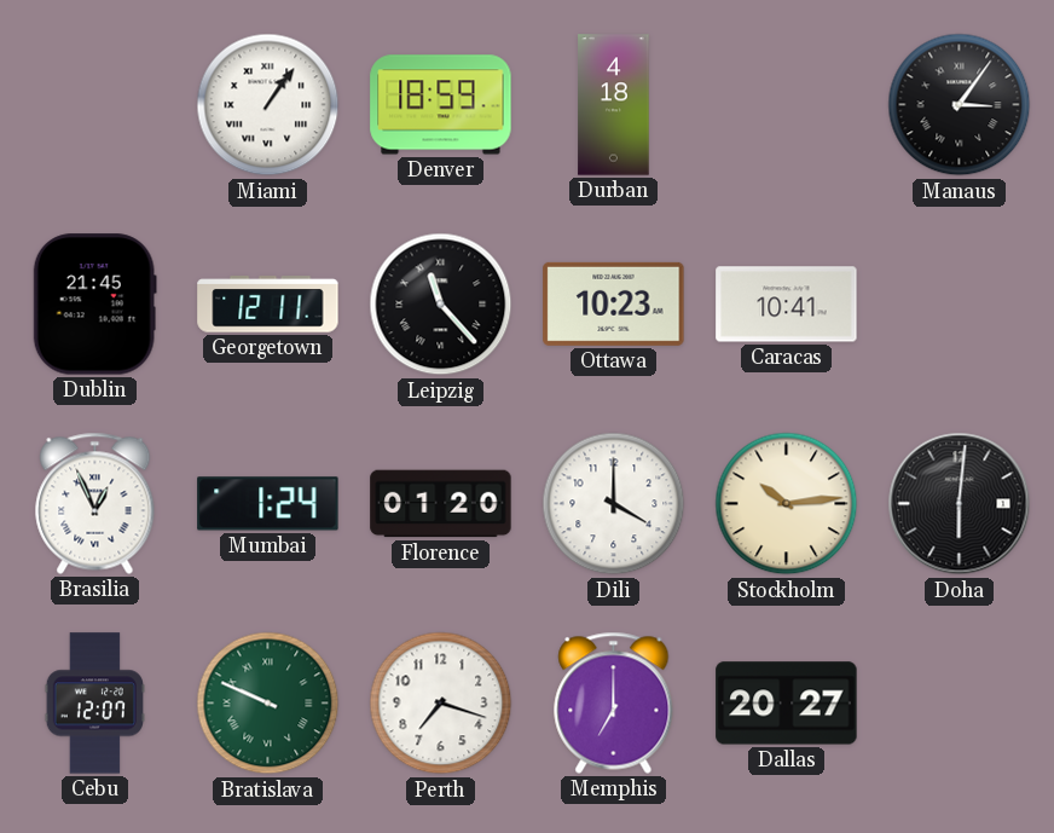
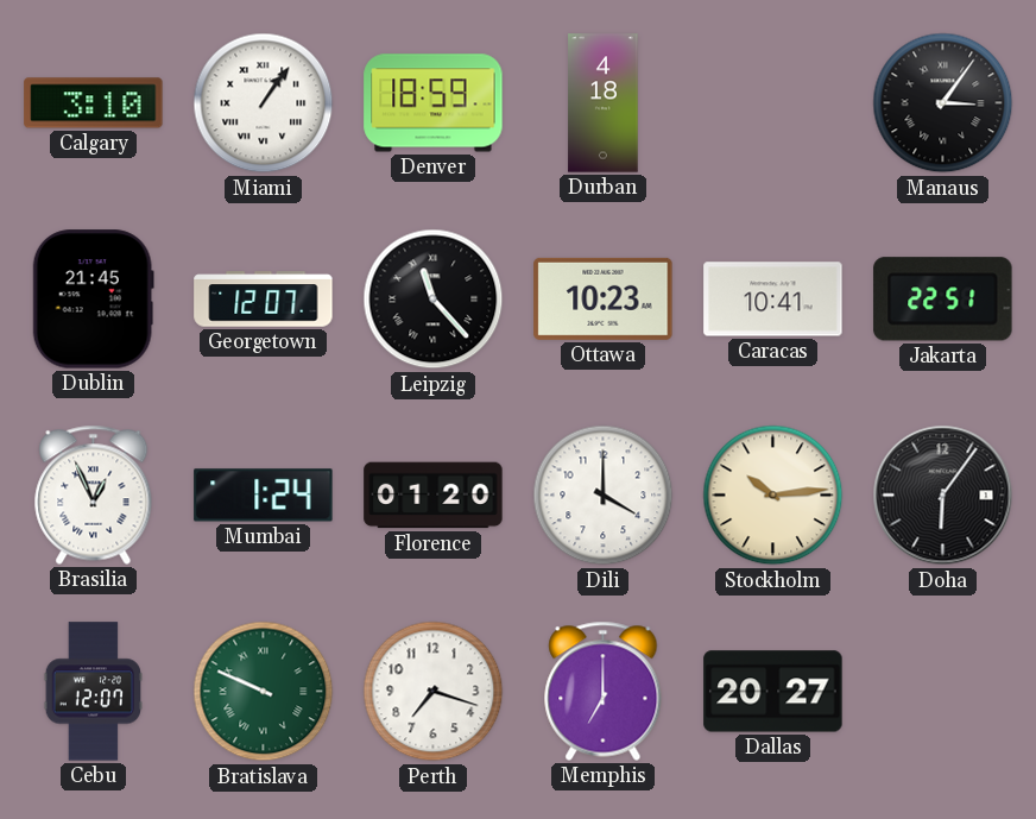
Calgary: none -> 3:10 (94, 103)
Georgetown: 12:11 -> 12:07 (264, 300)
Jakarta: none -> 22:51 (943, 300)
Doha: 6:01 -> 6:06 (943, 496)
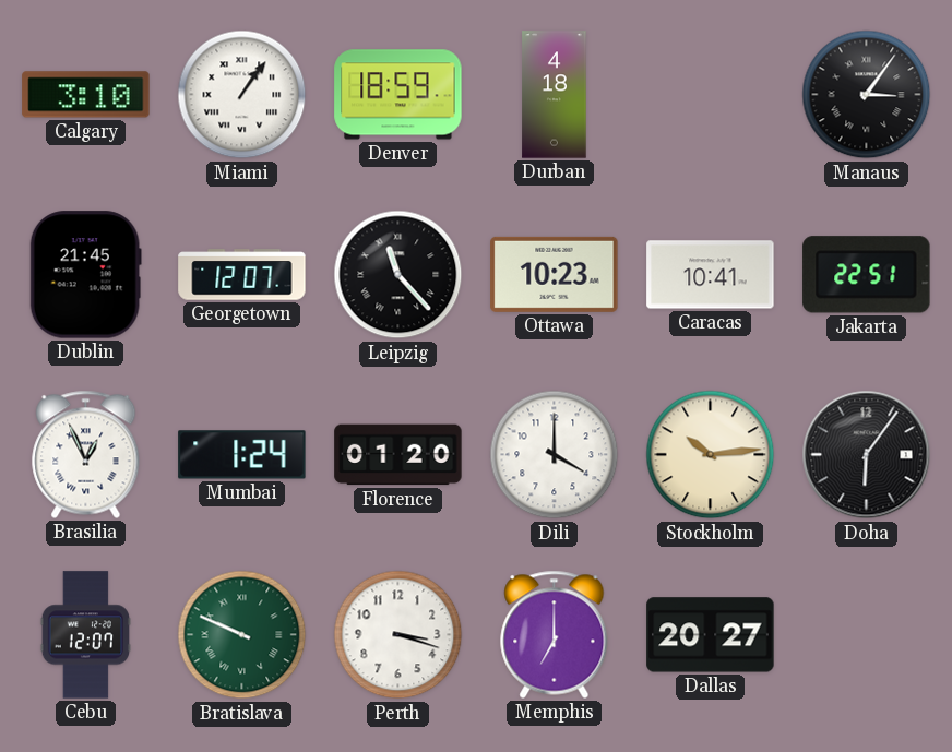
Perth: 7:18 -> 3:18 (398, 635)
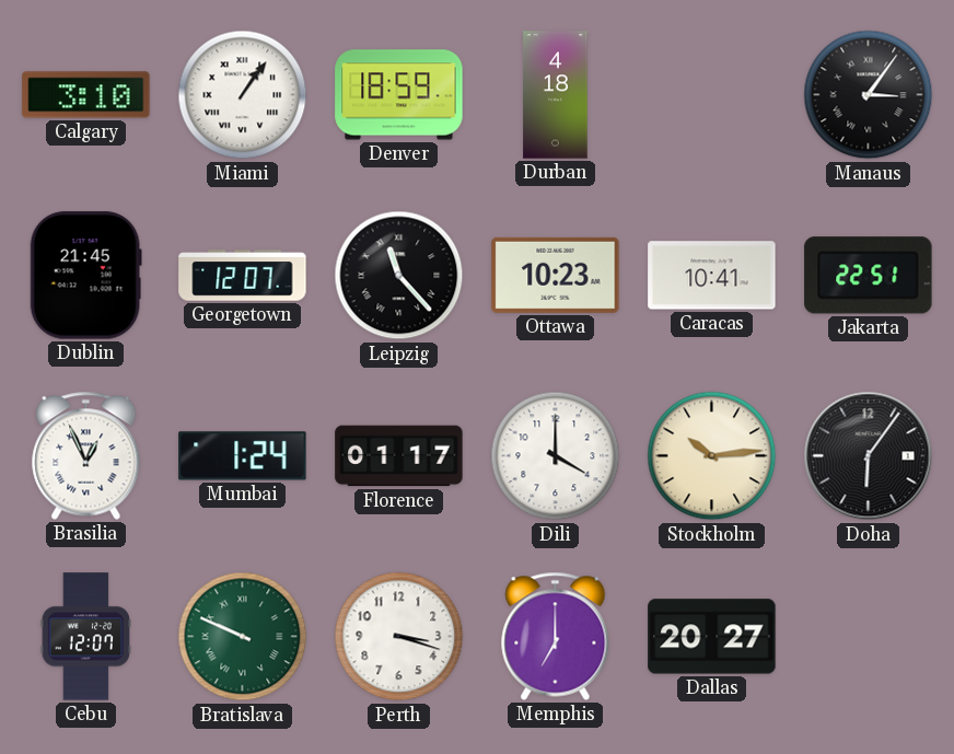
Florence: 01:20 -> 01:17 (399, 456)
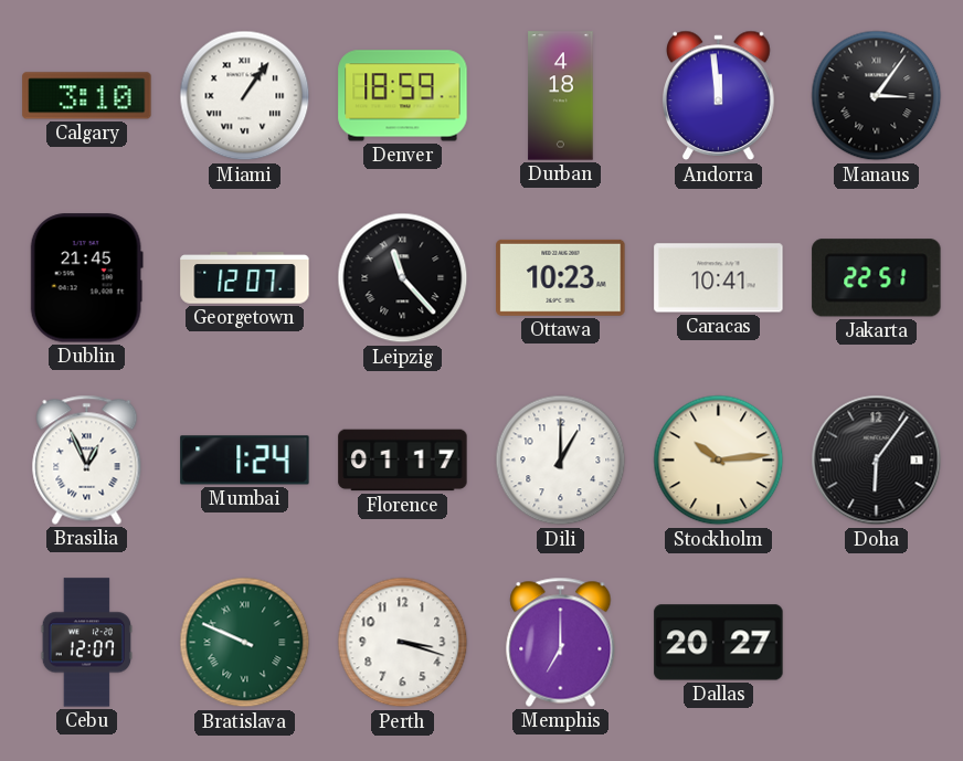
Andorra: none -> 11:59 (719, 96)
Dili: 4:00 -> 1:00 (561, 461)
